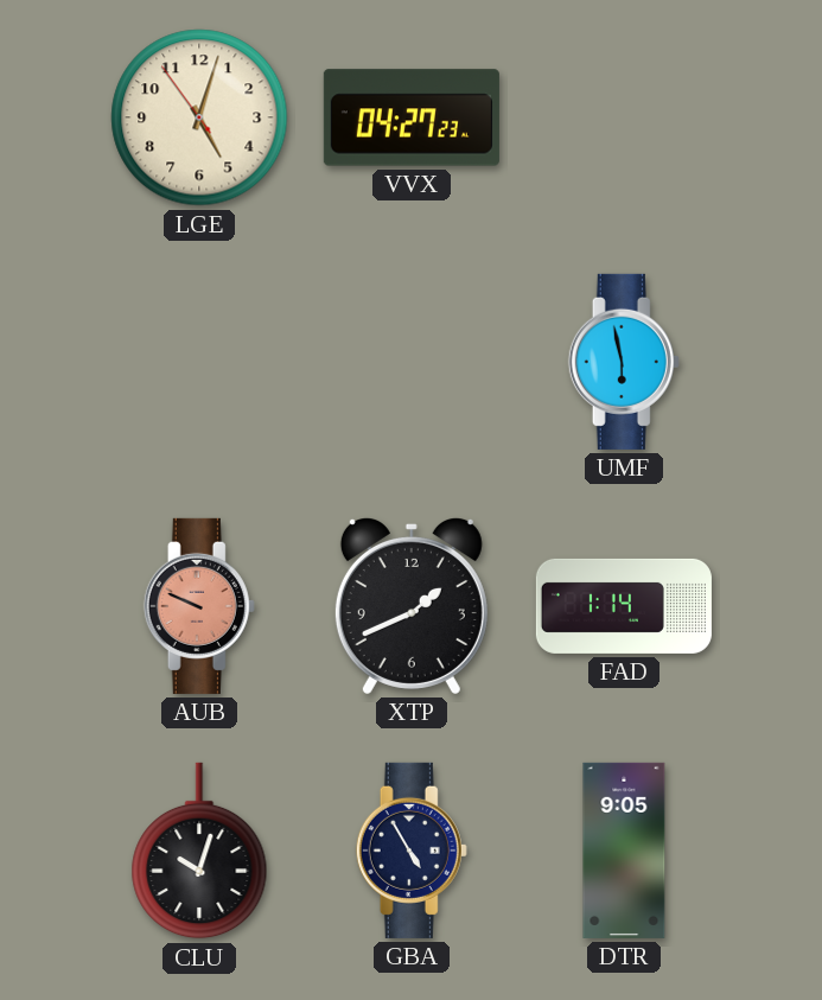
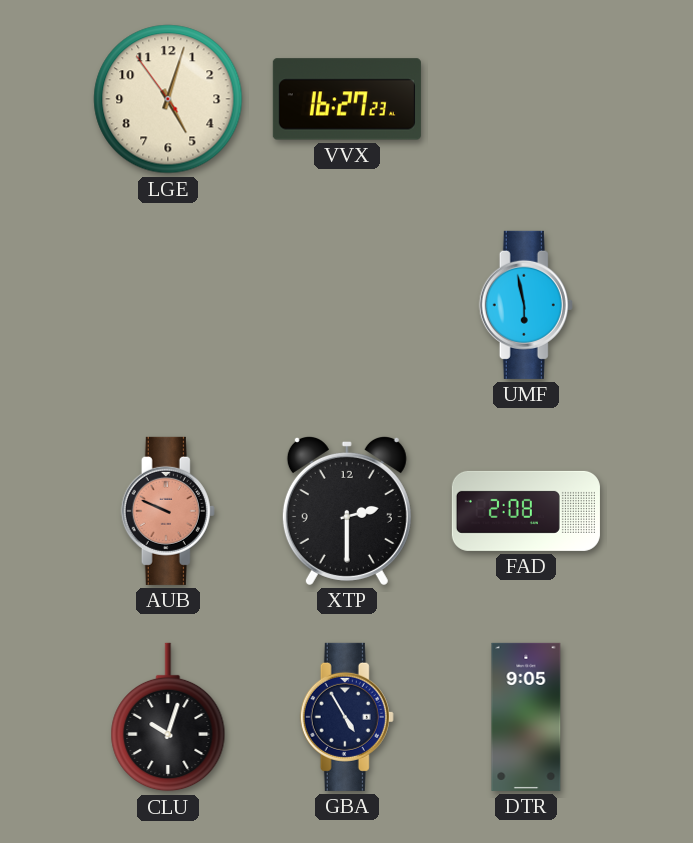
VVX: 04:27 -> 16:27 (347, 99)
XTP: 1:41 -> 2:30 (347, 510)
FAD: 1:14 -> 2:08 (526, 511)
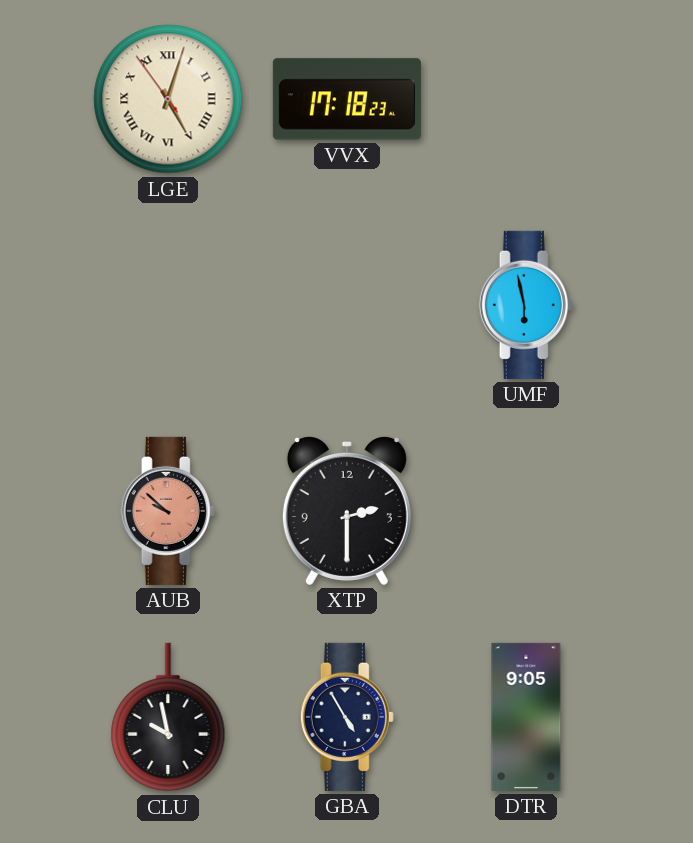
LGE numerals: Arabic -> Roman (168, 99)
VVX: 16:27 -> 17:18 (347, 99)
AUB: 9:49 -> 9:52 (168, 511)
FAD: 2:08 -> none (526, 511)
CLU: 10:03 -> 9:58 (168, 717)
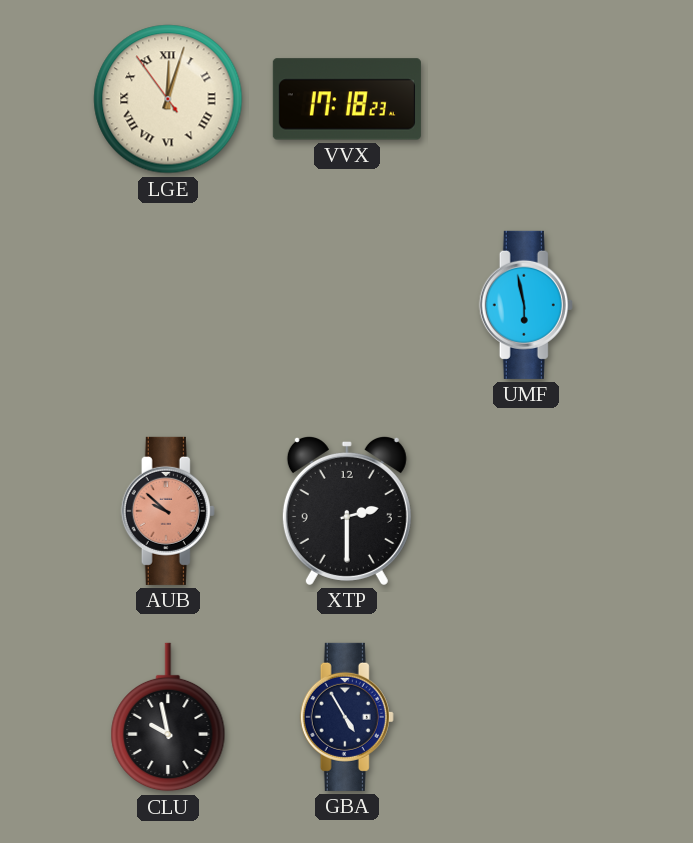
LGE: 5:02 -> 12:02 (168, 99)
DTR: 9:05 -> none (526, 717)
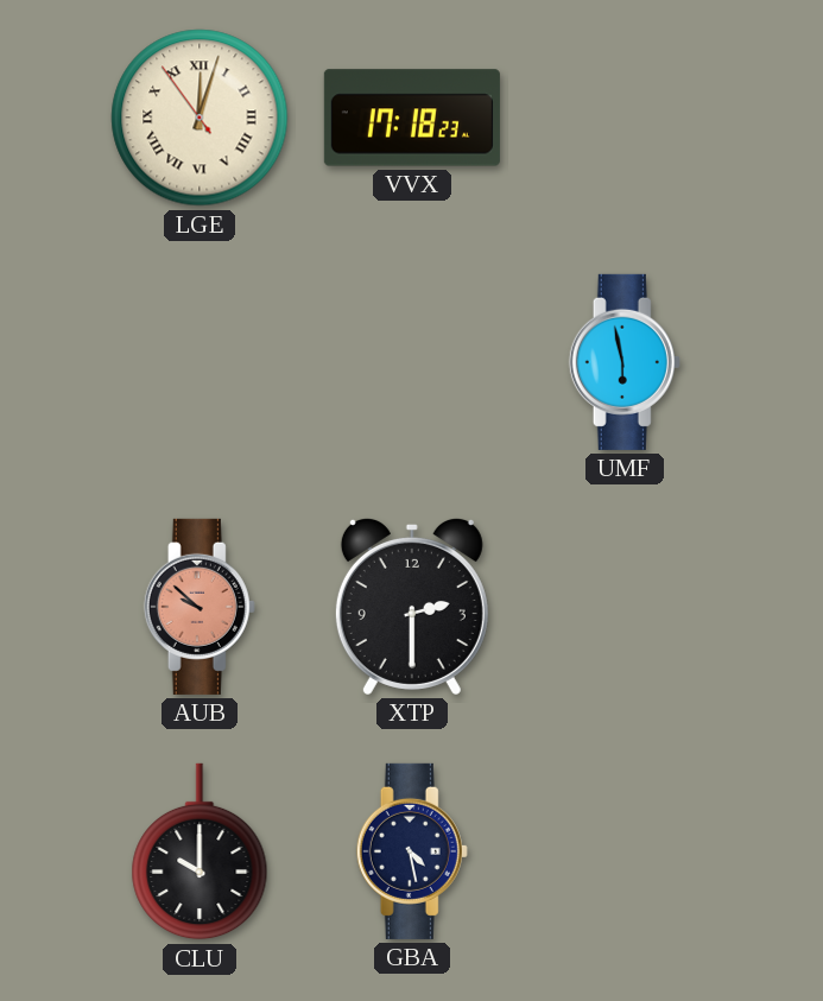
CLU: 9:58 -> 10:00 (200, 851)
GBA: 4:55 -> 4:28 (412, 851)
